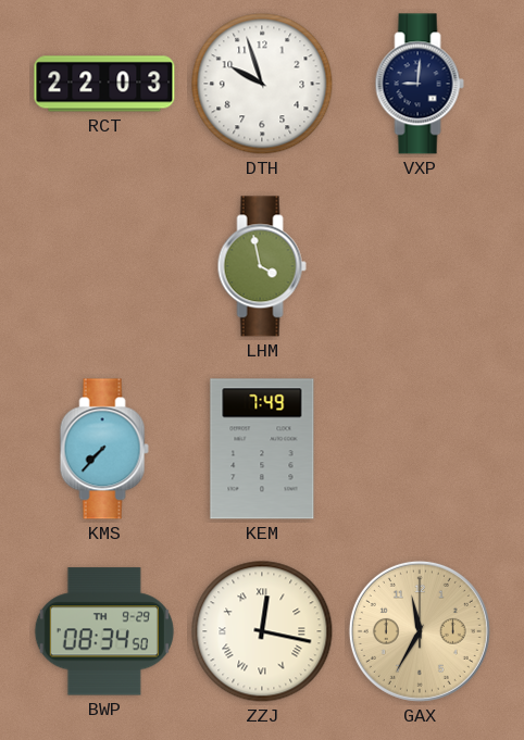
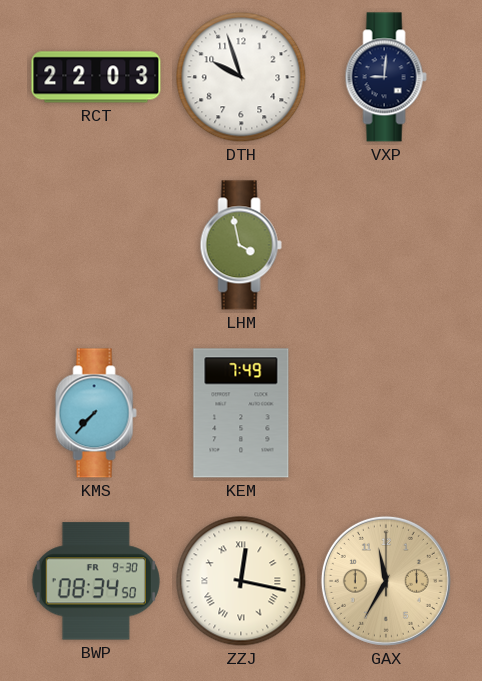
BWP date: TH 9-29 -> FR 9-30 (96, 581)
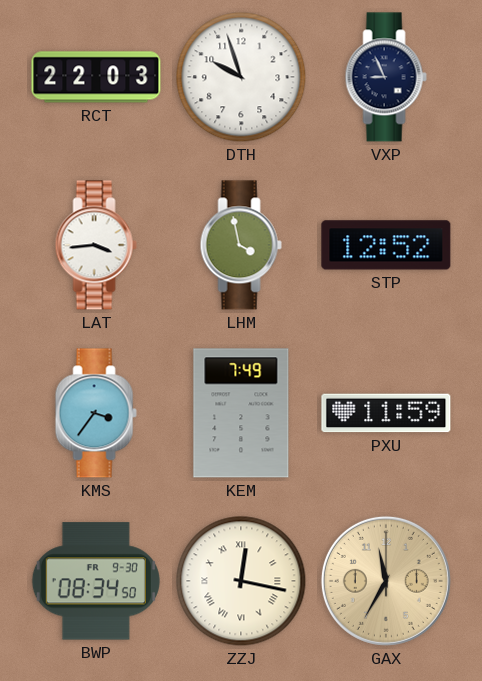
VXP: 9:01 -> 8:56 (386, 77)
LAT: none -> 3:44 (96, 245)
STP: none -> 12:52 (386, 245)
KMS: 7:37 -> 3:36 (96, 413)
PXU: none -> 11:59 (386, 413)
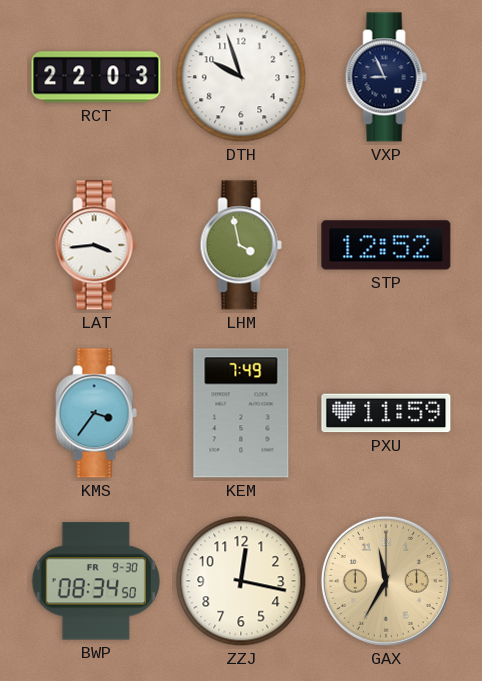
ZZJ numerals: Roman -> Arabic (241, 581)
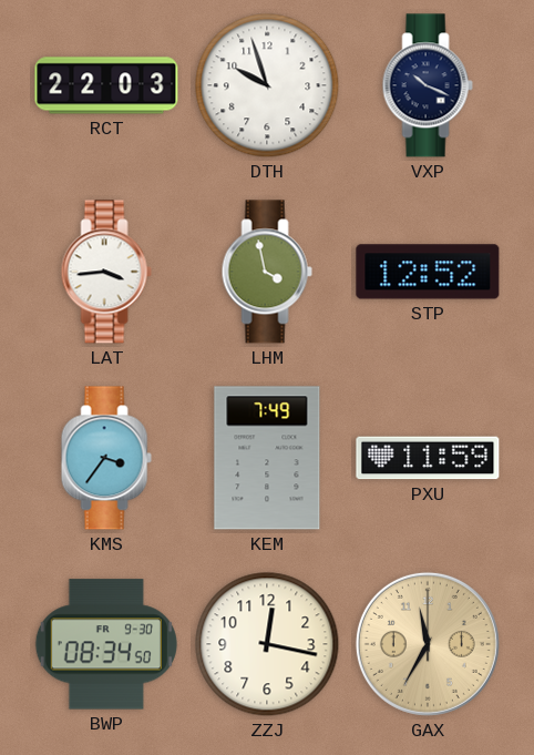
VXP: 8:56 -> 10:19 (428, 85)
